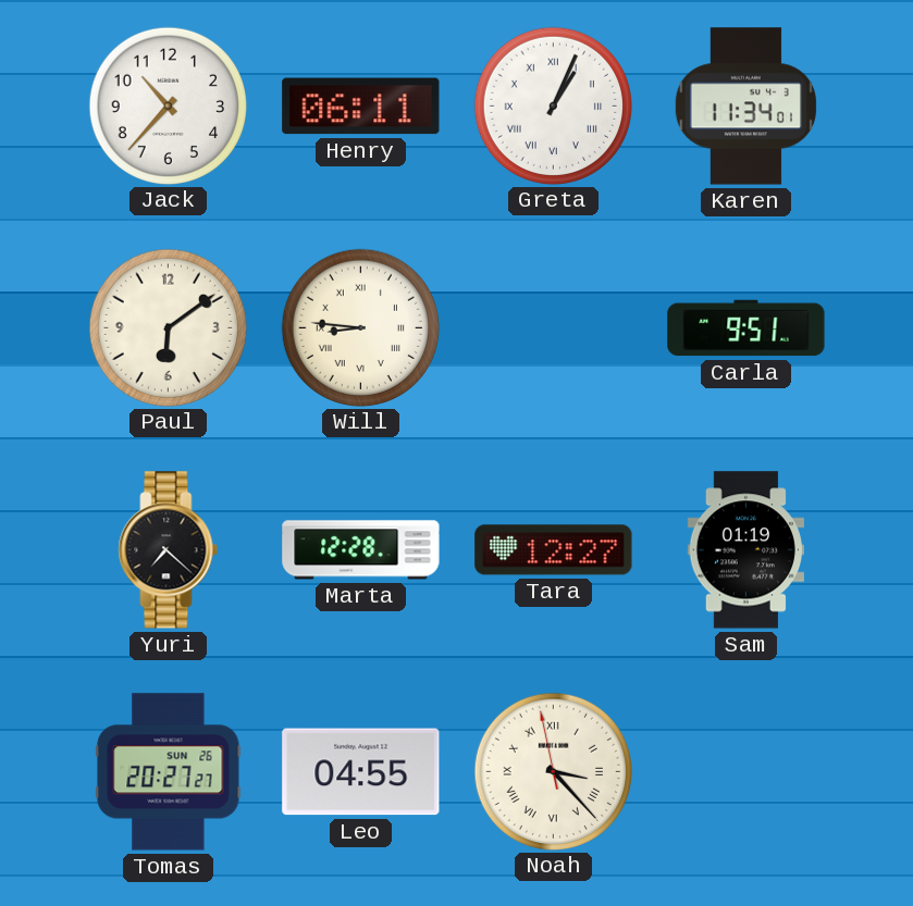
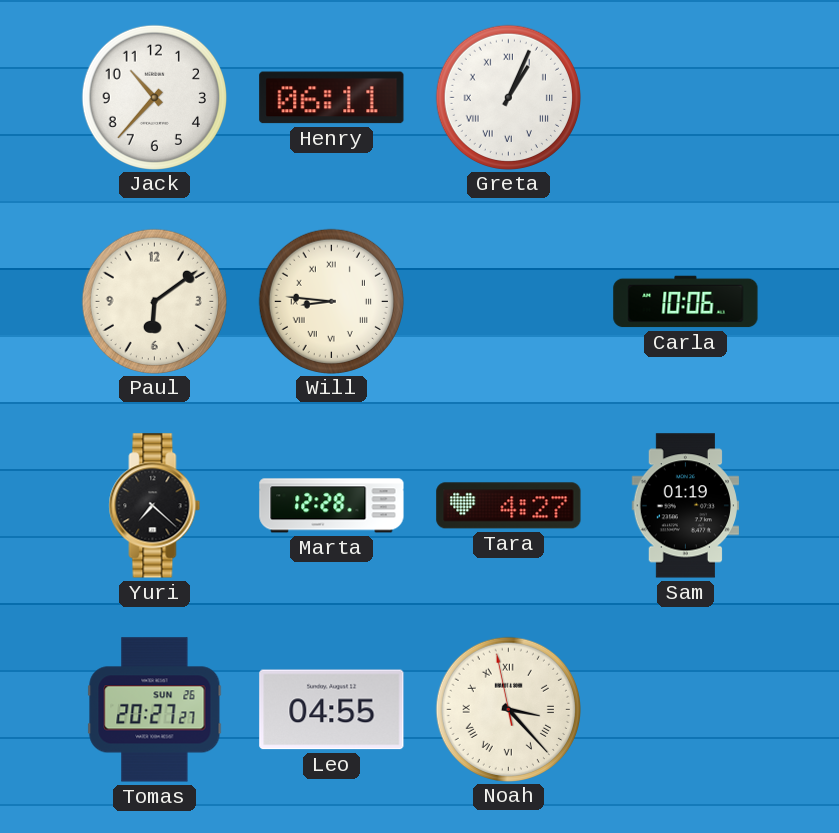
Karen: 11:34 -> none (745, 107)
Carla: 9:51 -> 10:06 (686, 302)
Tara: 12:27 -> 4:27 (509, 506)
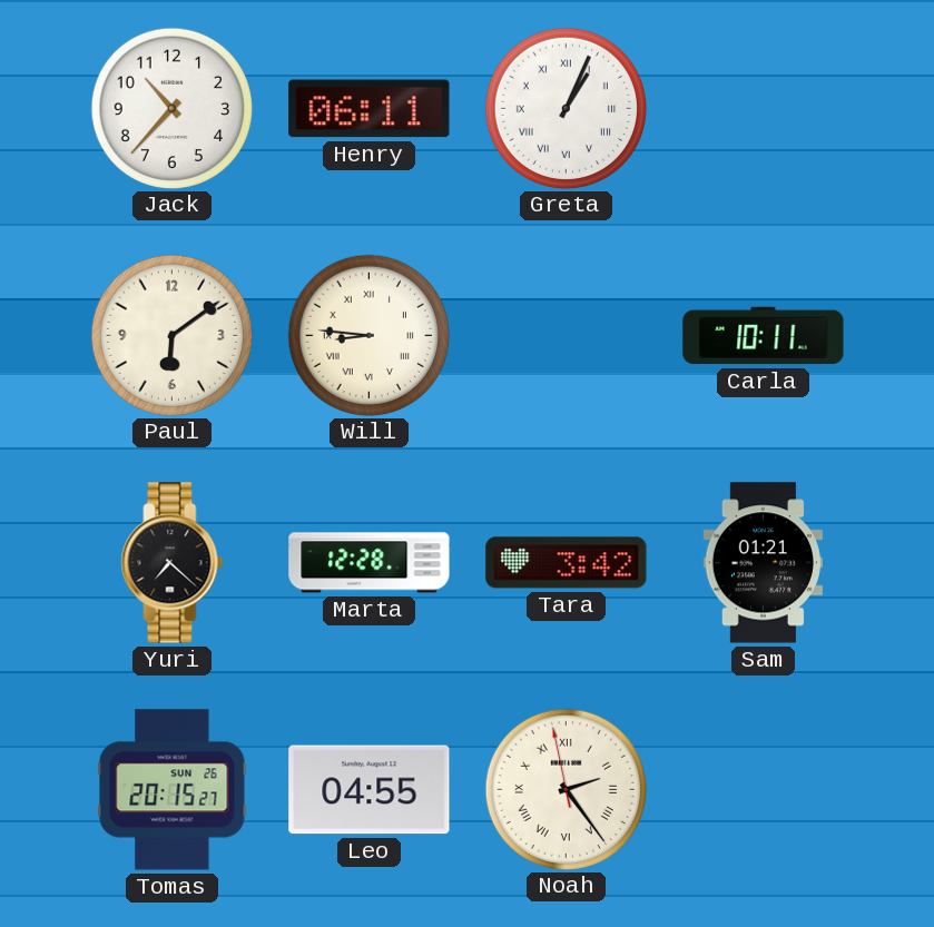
Carla: 10:06 -> 10:11 (764, 336)
Tara: 4:27 -> 3:42 (567, 563)
Sam: 01:19 -> 01:21 (763, 563)
Tomas: 20:27 -> 20:15 (173, 790)
Noah: 3:22 -> 2:23 (566, 789)
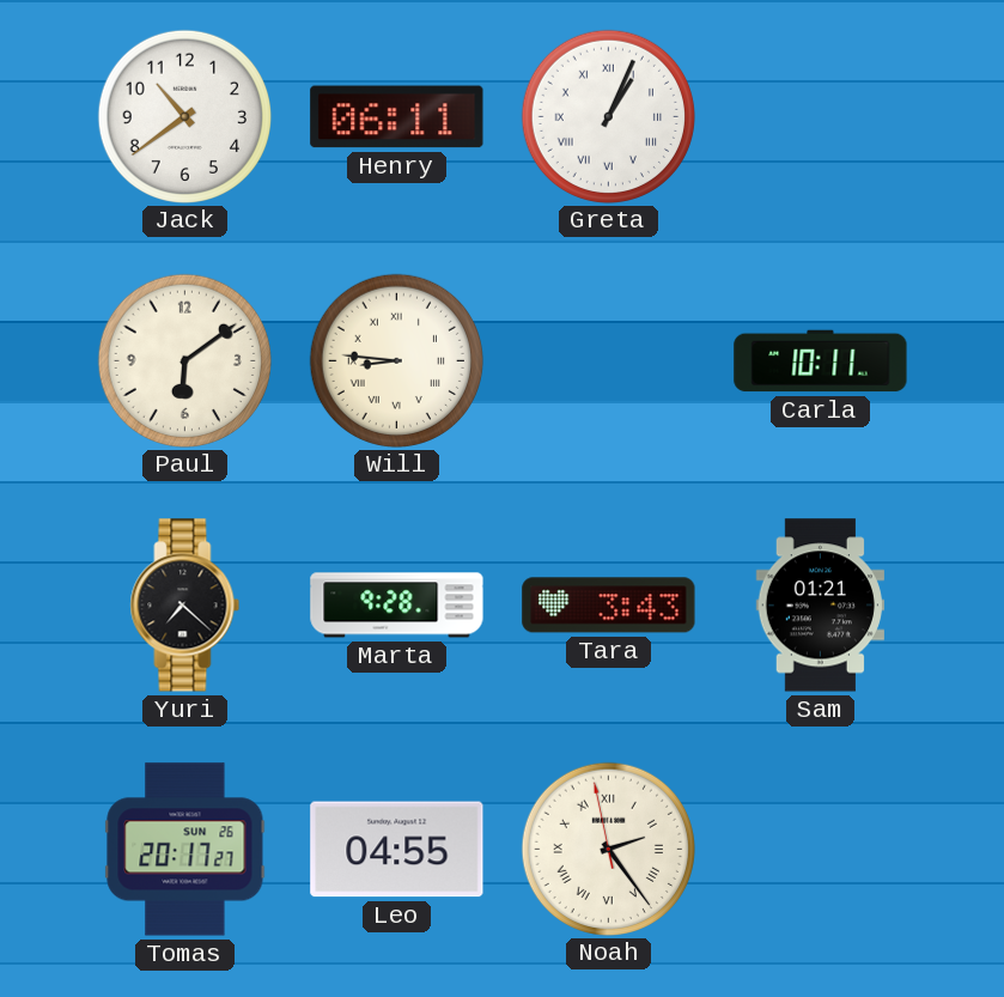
Jack: 10:37 -> 10:39 (184, 116)
Marta: 12:28 -> 9:28 (397, 606)
Tara: 3:42 -> 3:43 (609, 606)
Tomas: 20:15 -> 20:17 (185, 850)
